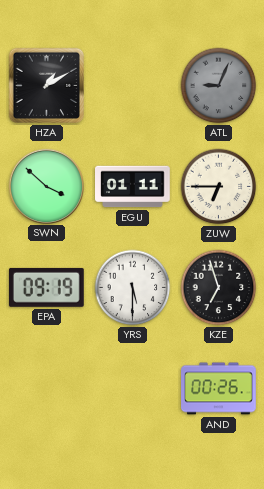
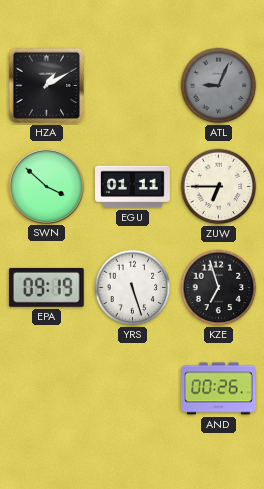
YRS: 5:30 -> 5:27 (133, 288)
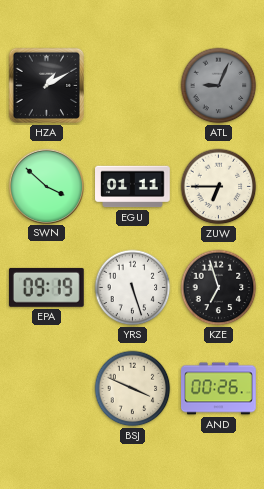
BSJ: none -> 3:49 (133, 389)
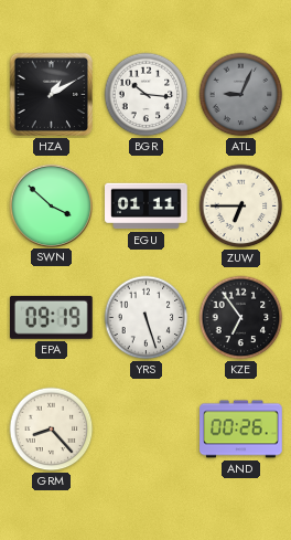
BGR: none -> 10:16 (147, 95)
KZE: 6:57 -> 6:54 (241, 318)
GRM: none -> 8:23 (52, 430)
BSJ: 3:49 -> none (133, 389)
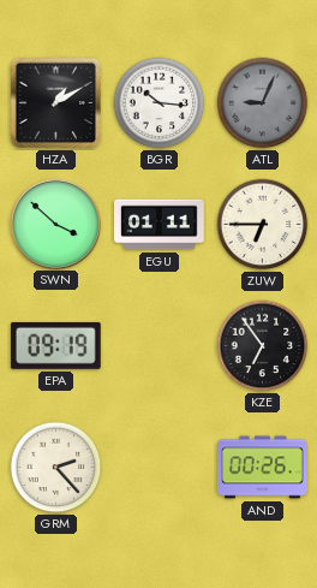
YRS: 5:27 -> none (147, 318)
GRM: 8:23 -> 2:23 (56, 468)
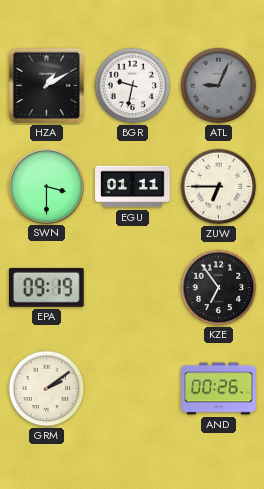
BGR: 10:16 -> 9:32 (133, 86)
SWN: 3:52 -> 3:30 (46, 186)
GRM: 2:23 -> 2:09 (47, 389)
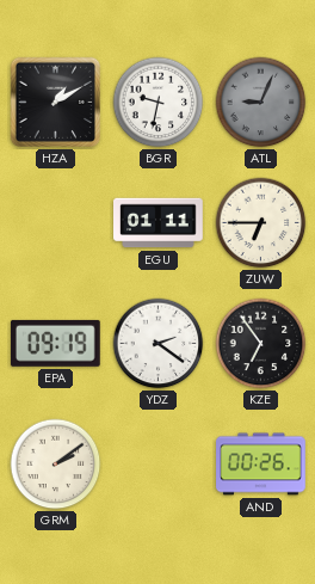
SWN: 3:30 -> none (46, 186)
YDZ: none -> 2:21 (159, 344)
